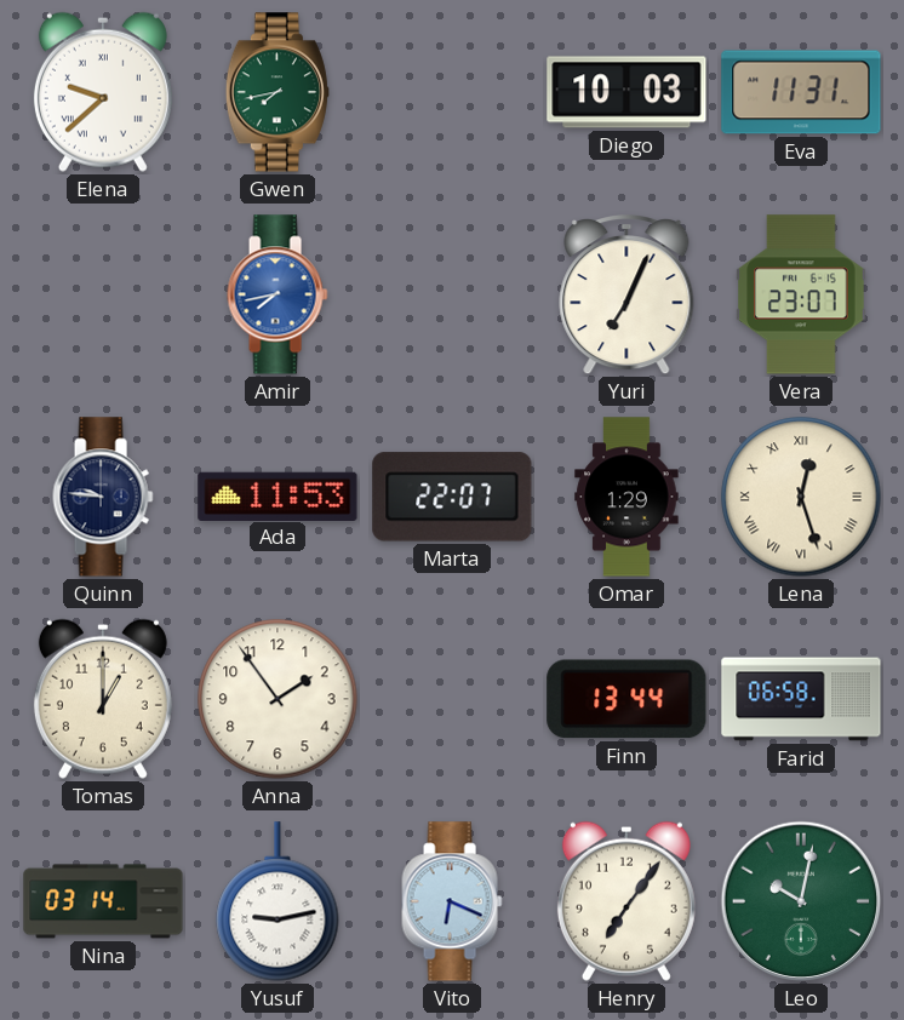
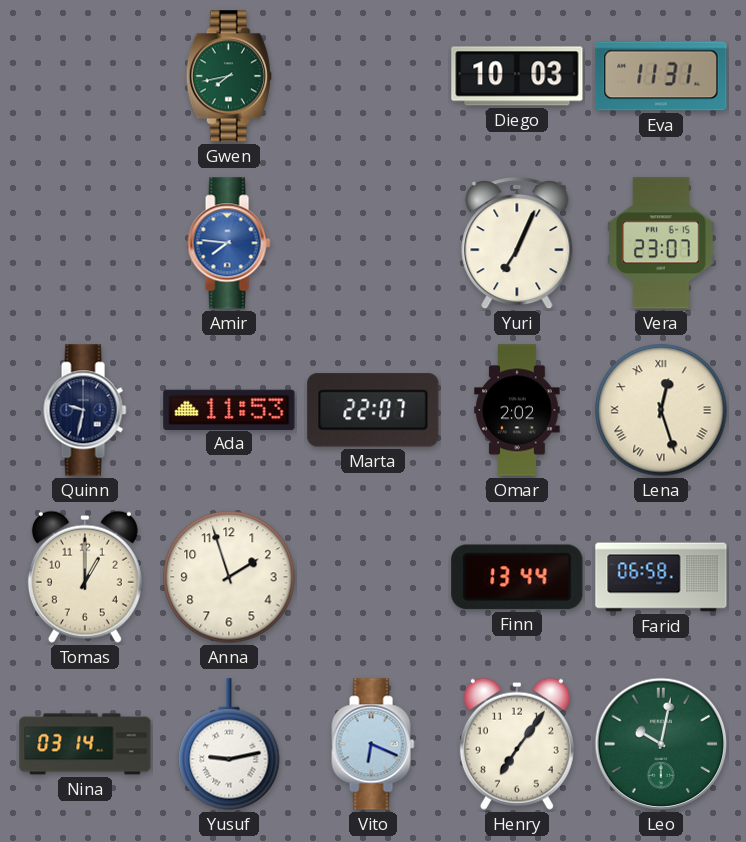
Elena: 9:38 -> none (103, 92)
Amir: 7:43 -> 7:46 (229, 243)
Quinn: 9:46 -> 9:32 (85, 410)
Omar: 1:29 -> 2:02 (517, 410)
Anna: 1:54 -> 1:57 (229, 577)
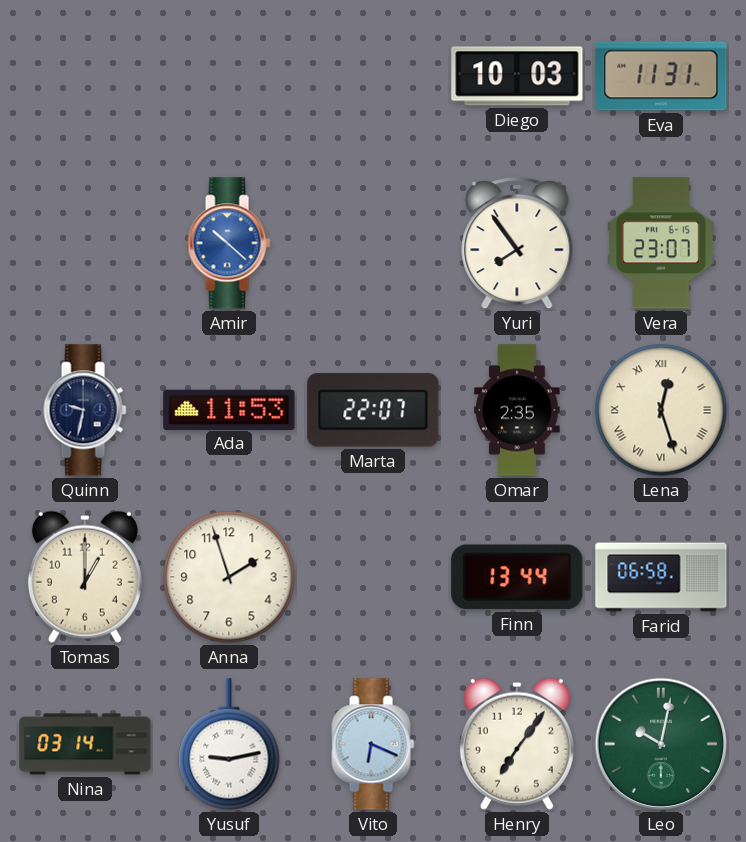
Gwen: 7:43 -> none (229, 76)
Amir: 7:46 -> 10:22 (229, 243)
Yuri: 7:04 -> 7:54 (517, 244)
Omar: 2:02 -> 2:35 (517, 410)
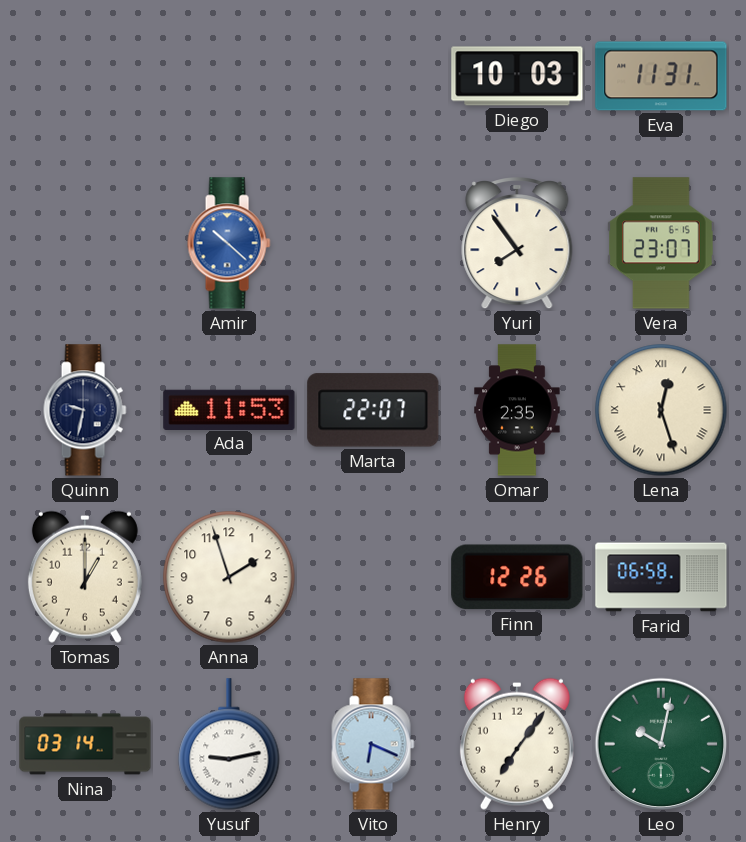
Finn: 13:44 -> 12:26 (517, 577)
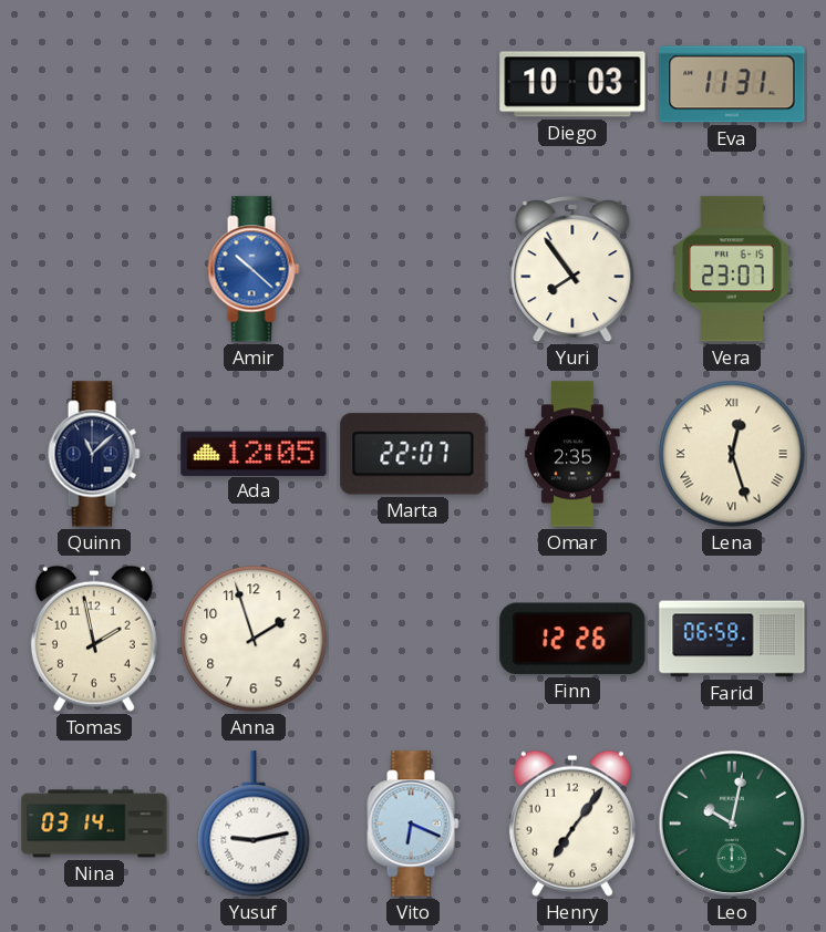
Quinn: 9:32 -> 11:08 (94, 454)
Ada: 11:53 -> 12:05 (254, 453)
Tomas: 1:00 -> 1:58 (94, 639)
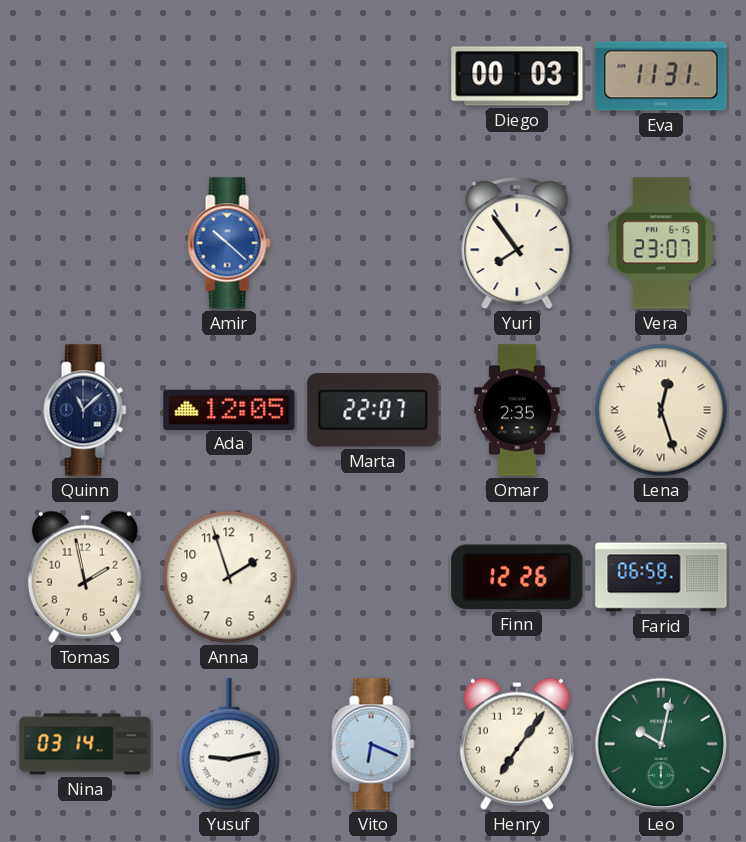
Diego: 10:03 -> 00:03 (517, 76)
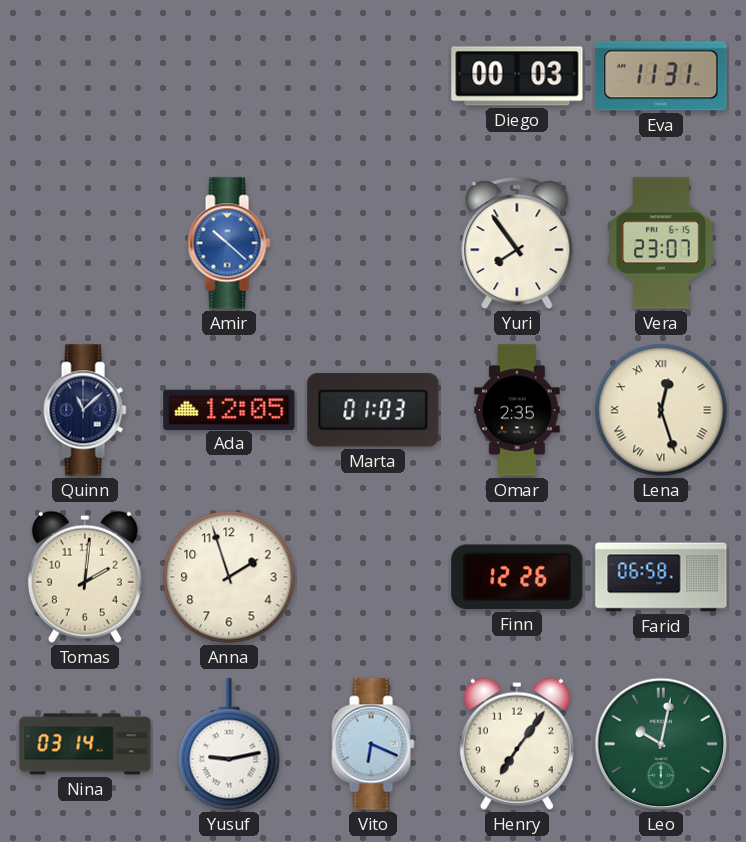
Marta: 22:07 -> 01:03 (373, 410)
Tomas: 1:58 -> 2:01 (85, 577)
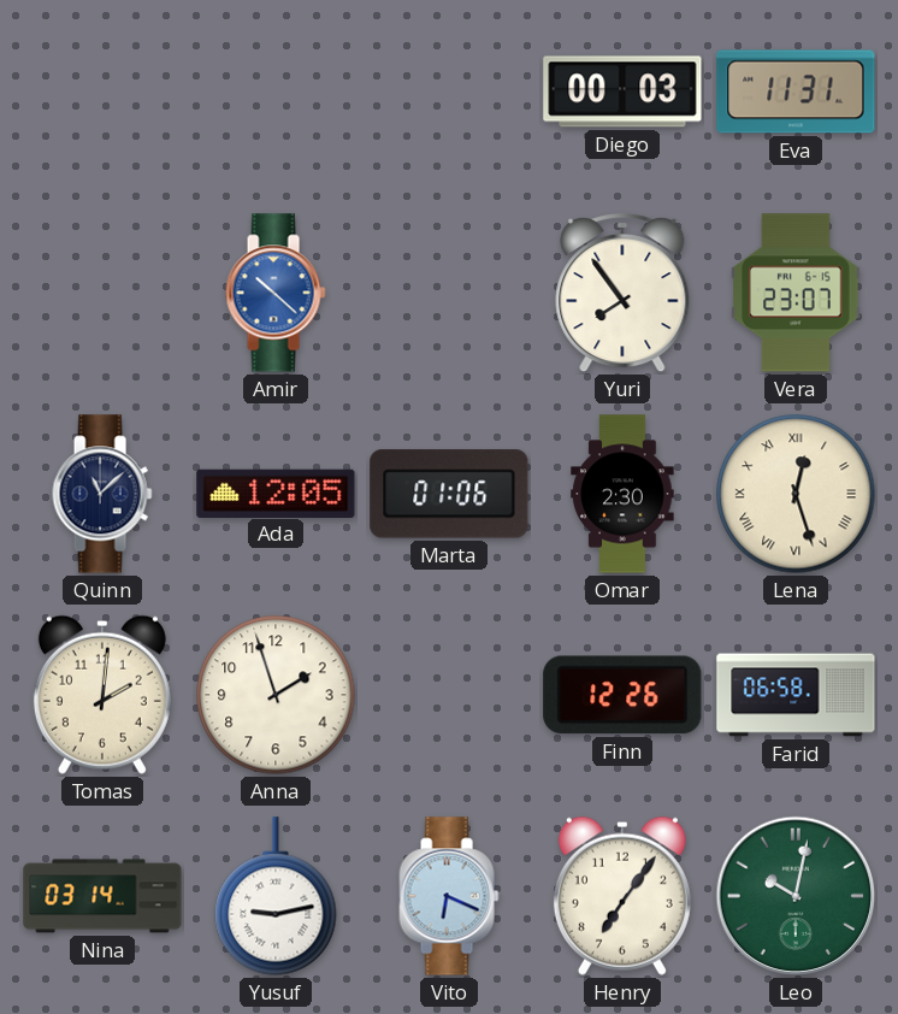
Marta: 01:03 -> 01:06 (449, 494)
Omar: 2:35 -> 2:30 (622, 494)
